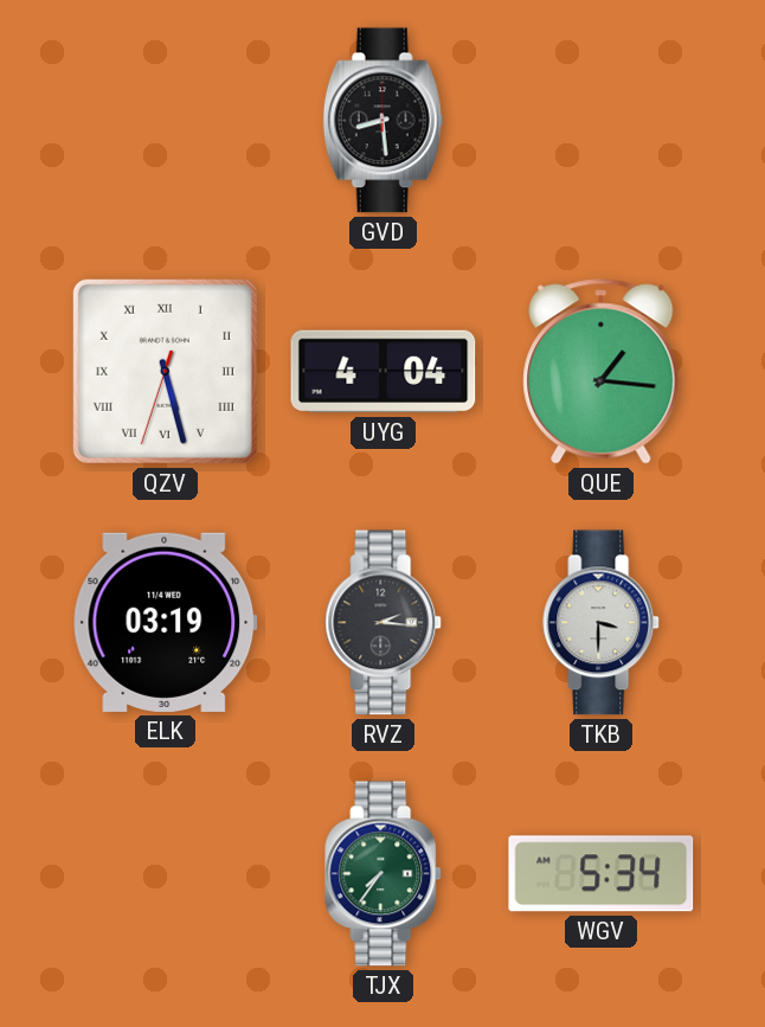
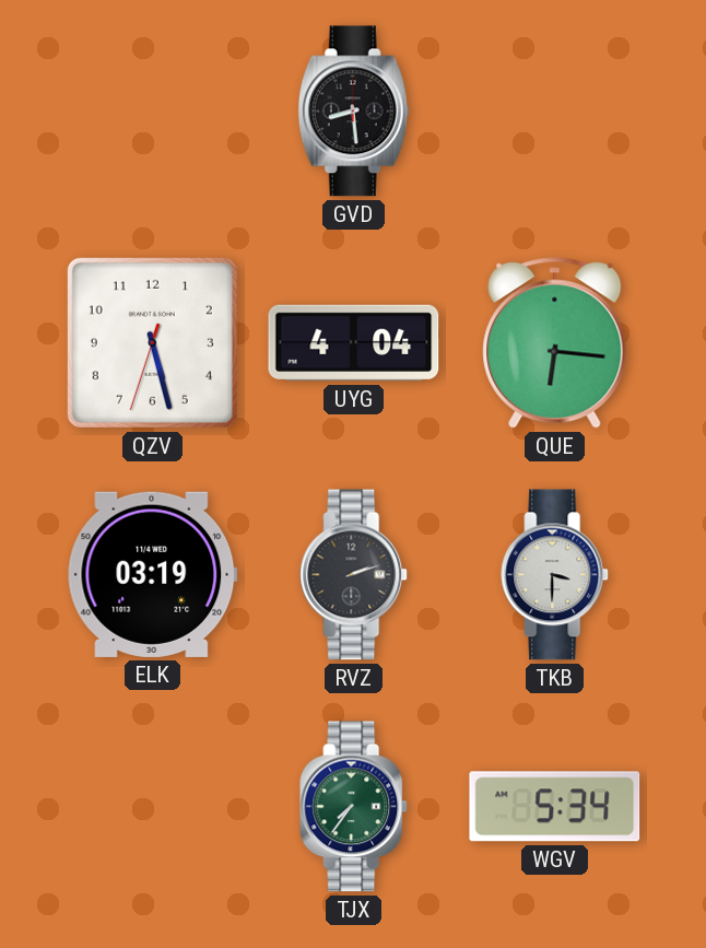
QZV numerals: Roman -> Arabic (152, 342)
QUE: 1:16 -> 6:16 (555, 343)
RVZ: 2:16 -> 2:12 (354, 575)
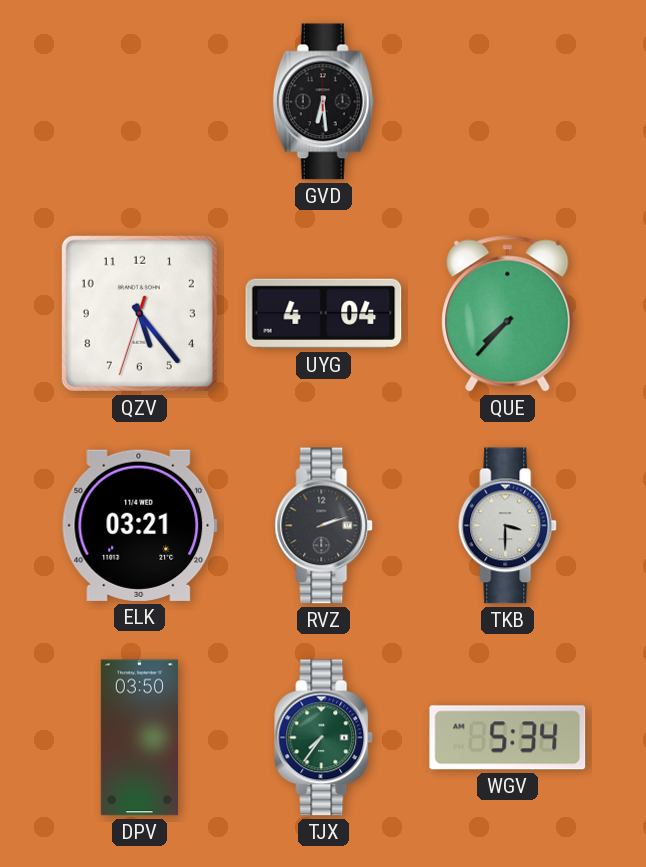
GVD: 8:29 -> 6:29 (324, 102)
QZV: 5:27 -> 5:23 (139, 313)
QUE: 6:16 -> 7:37 (508, 314)
ELK: 03:19 -> 03:21 (140, 525)
DPV: none -> 03:50 (139, 738)
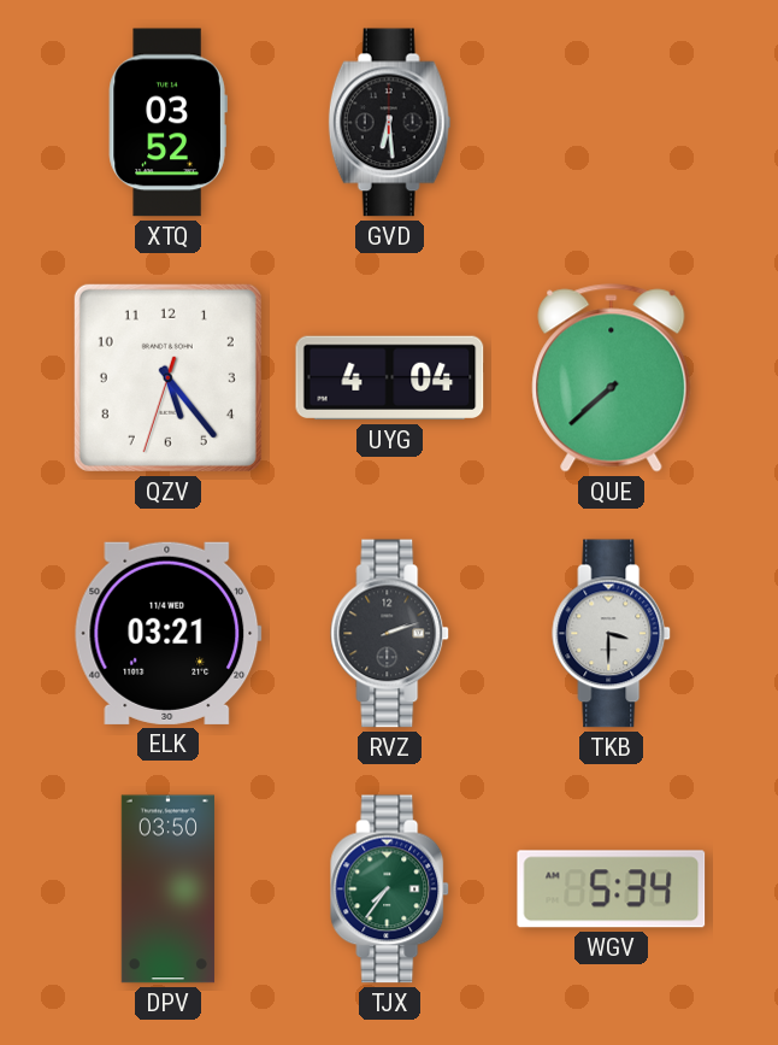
XTQ: none -> 03:52 (167, 123)
QUE: 7:37 -> 7:38 (612, 378)
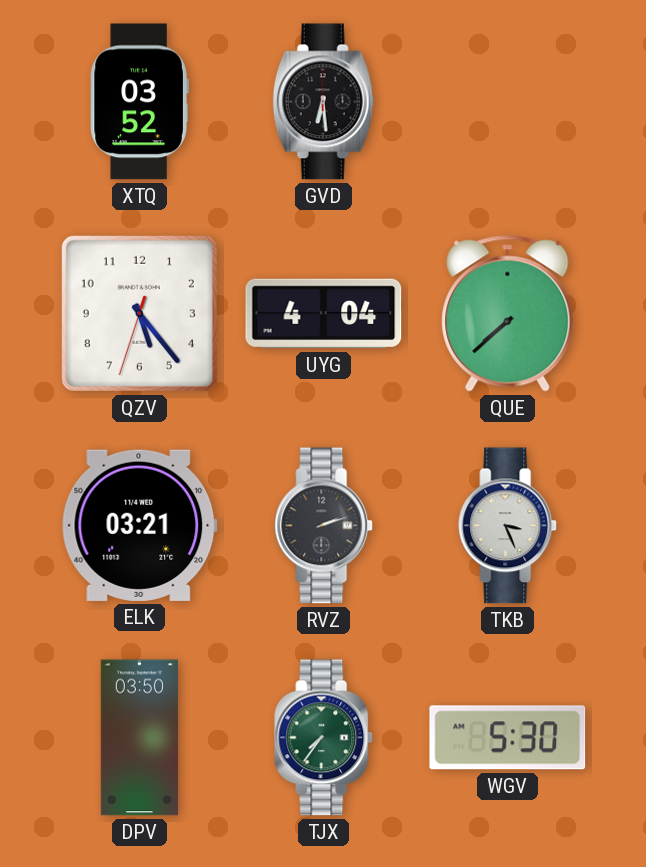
TKB: 3:30 -> 3:26 (508, 526)
WGV: 5:34 -> 5:30 (508, 738)
